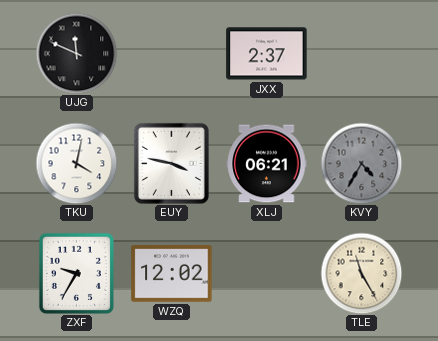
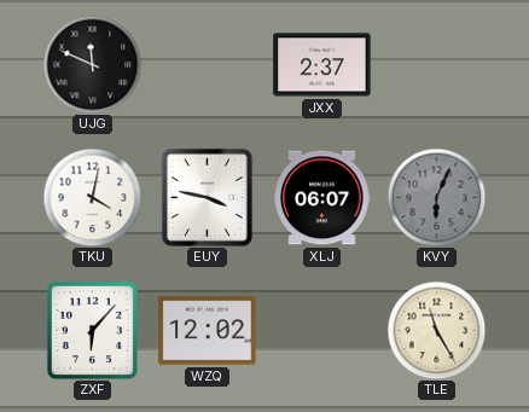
XLJ: 06:21 -> 06:07 (322, 198)
KVY: 4:35 -> 6:04 (436, 197)
ZXF: 9:35 -> 6:07 (92, 330)
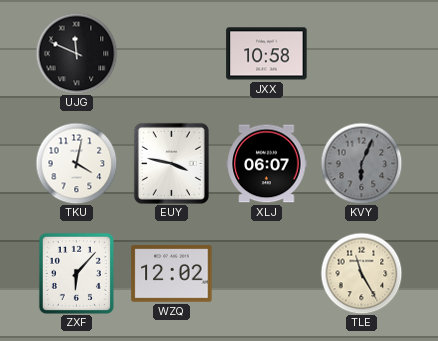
JXX: 2:37 -> 10:58 (267, 54)
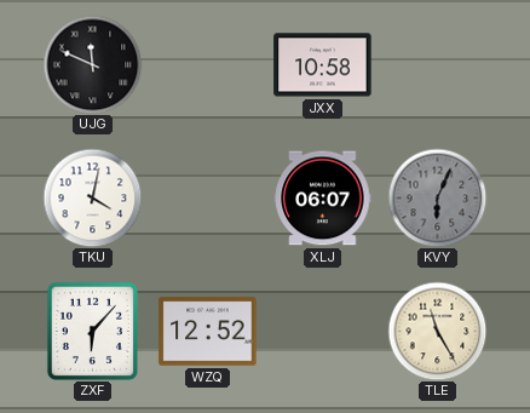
EUY: 3:47 -> none (171, 163)
WZQ: 12:02 -> 12:52 (208, 332)
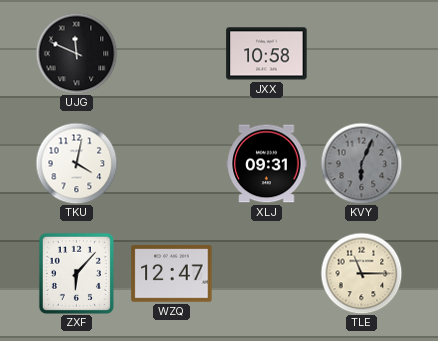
XLJ: 06:07 -> 09:31 (267, 164)
WZQ: 12:52 -> 12:47 (172, 274)
TLE: 11:25 -> 11:15 (361, 273)
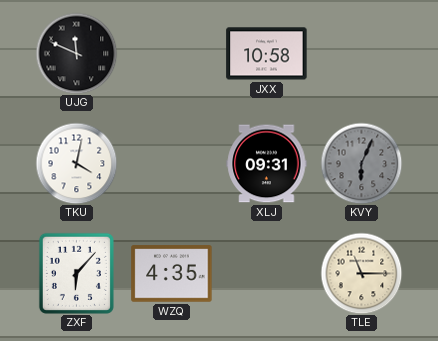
WZQ: 12:47 -> 4:35 (172, 274)
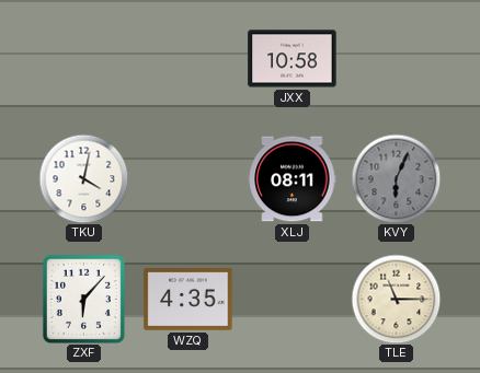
UJG: 11:49 -> none (76, 53)
XLJ: 09:31 -> 08:11 (293, 179)
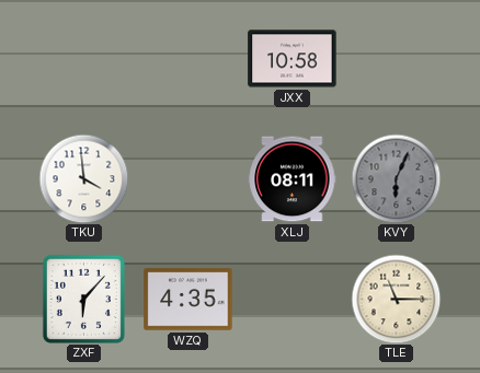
TKU: 4:02 -> 3:59 (83, 178)
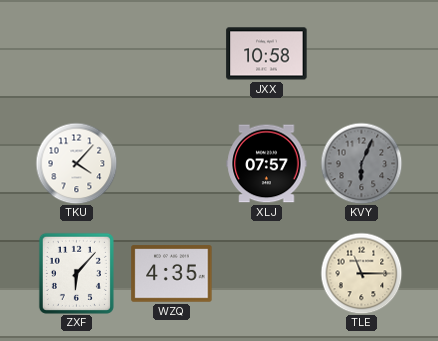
TKU: 3:59 -> 4:07 (76, 163)
XLJ: 08:11 -> 07:57 (267, 164)
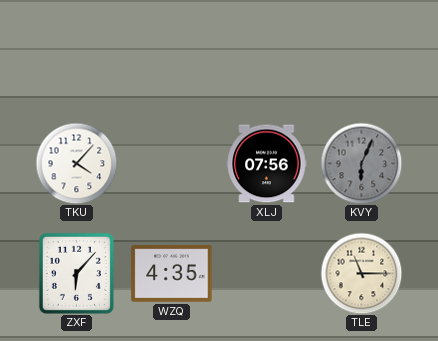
JXX: 10:58 -> none (267, 54)
XLJ: 07:57 -> 07:56 (267, 164)
